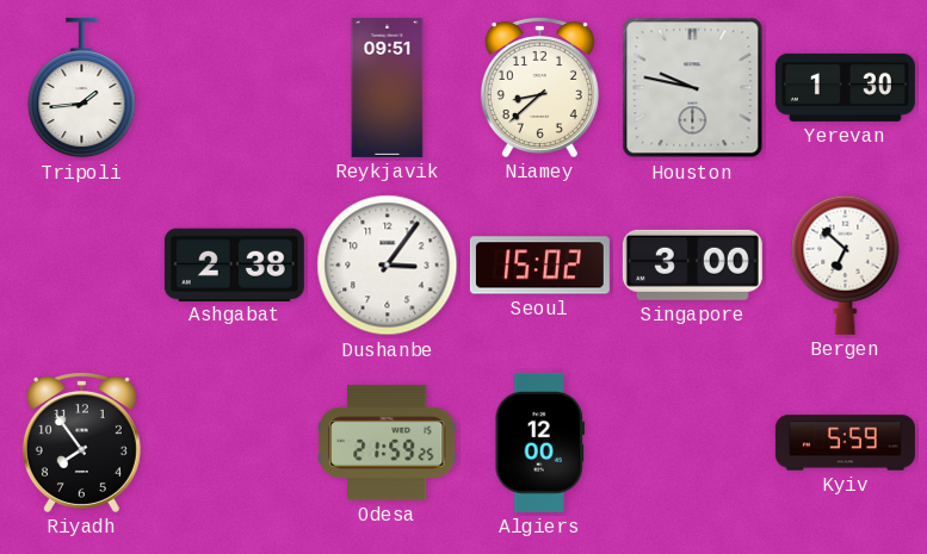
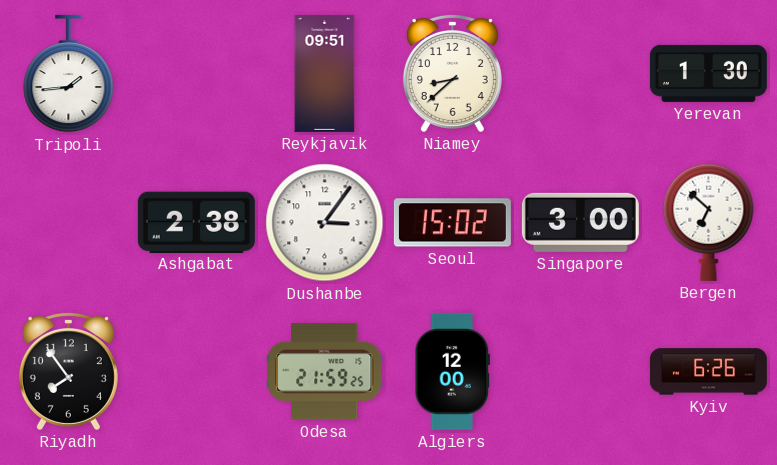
Houston: 9:47 -> none (693, 88)
Kyiv: 5:59 -> 6:26 (708, 372)
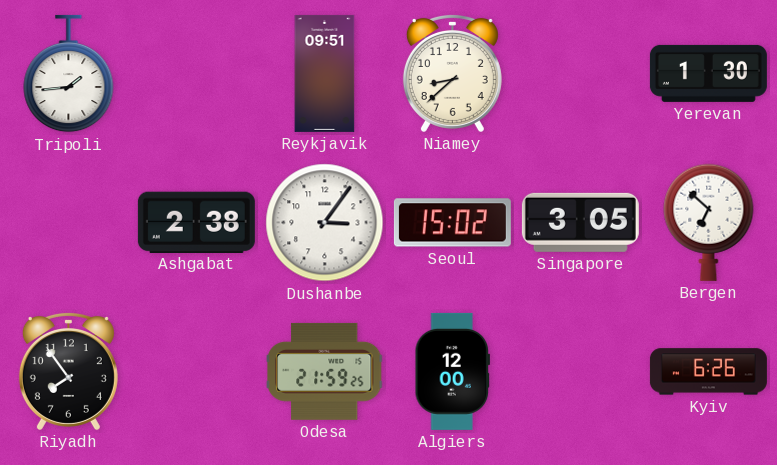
Singapore: 3:00 -> 3:05 (580, 222)
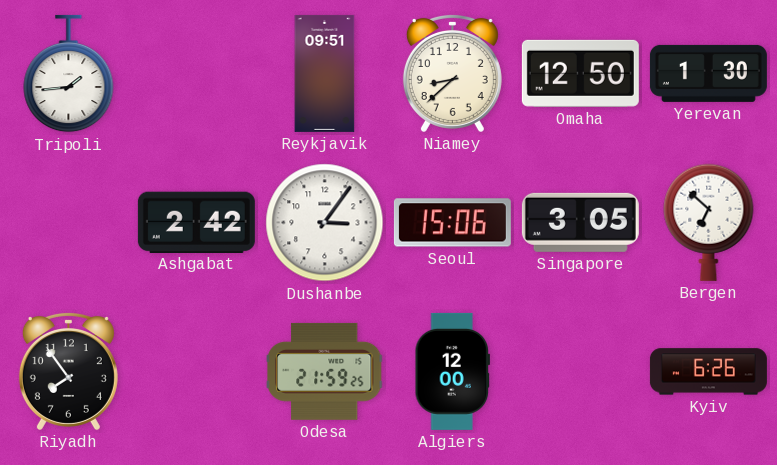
Omaha: none -> 12:50 (580, 73)
Ashgabat: 2:38 -> 2:42 (196, 222)
Seoul: 15:02 -> 15:06 (452, 223)
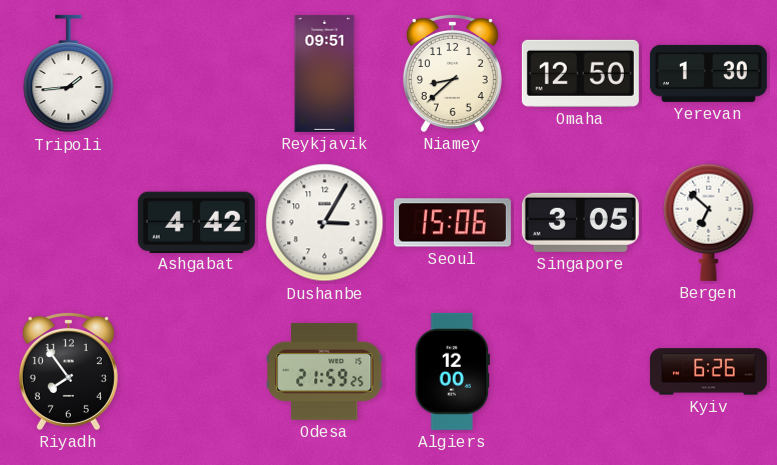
Ashgabat: 2:42 -> 4:42 (196, 222)
Dushanbe: 3:06 -> 3:05 (325, 223)
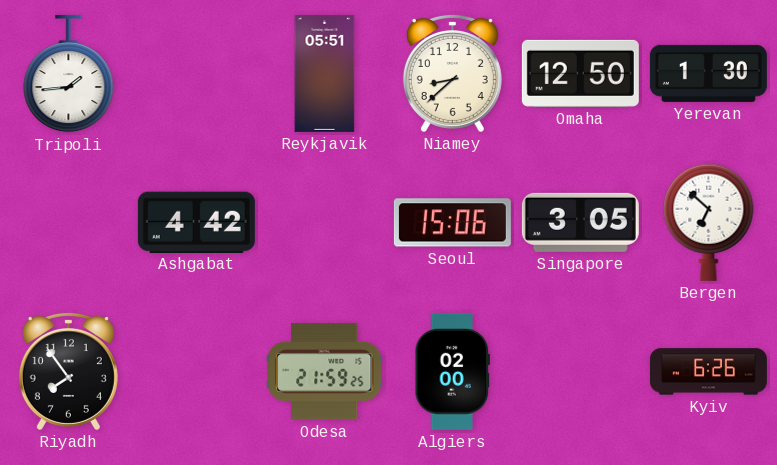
Reykjavik: 09:51 -> 05:51 (325, 73)
Dushanbe: 3:05 -> none (325, 223)
Algiers: 12:00 -> 02:00 (453, 371)
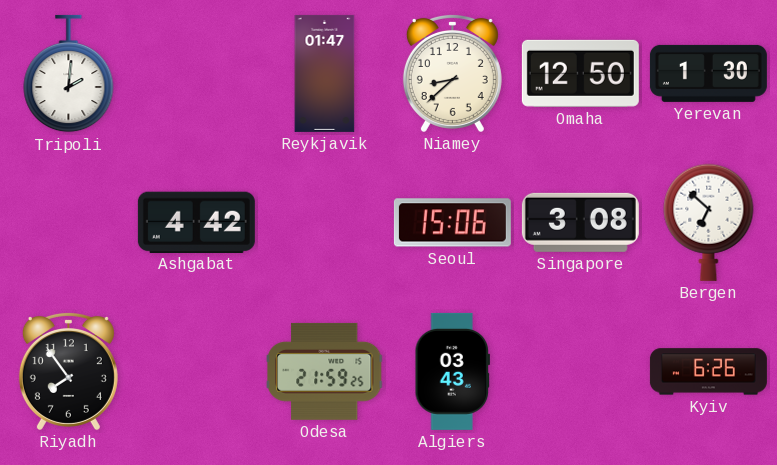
Tripoli: 1:44 -> 2:01 (69, 74)
Reykjavik: 05:51 -> 01:47 (325, 73)
Singapore: 3:05 -> 3:08 (580, 222)
Algiers: 02:00 -> 03:43 (453, 371)
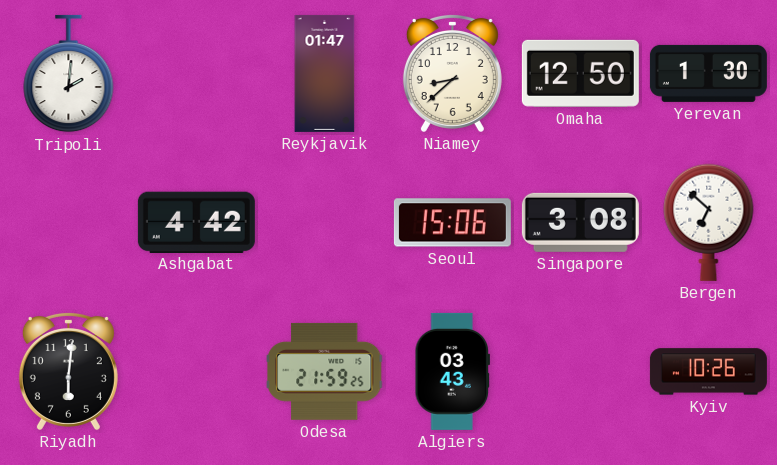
Riyadh: 7:54 -> 6:01 (68, 371)
Kyiv: 6:26 -> 10:26 (708, 372)
